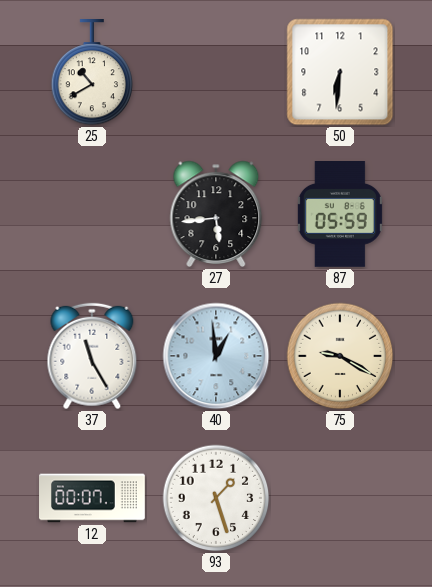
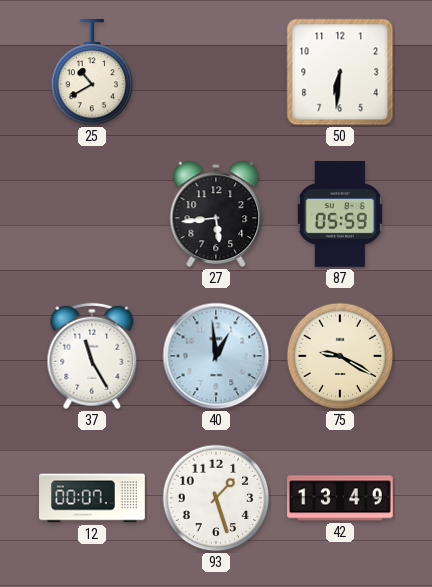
42: none -> 13:49 (340, 498)
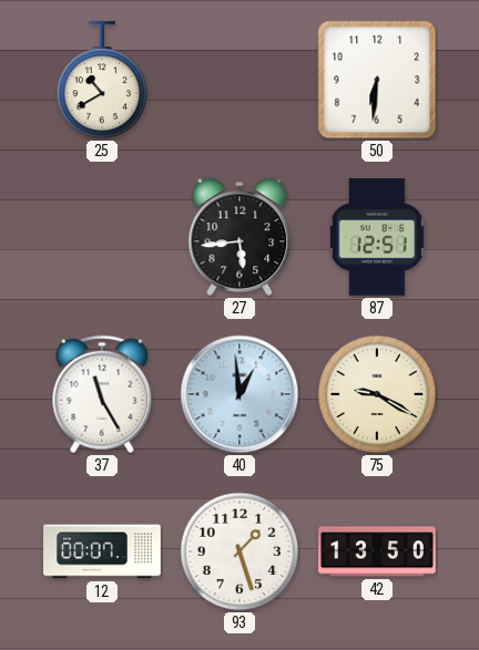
87: 05:59 -> 12:51 (377, 238)
42: 13:49 -> 13:50 (377, 551)
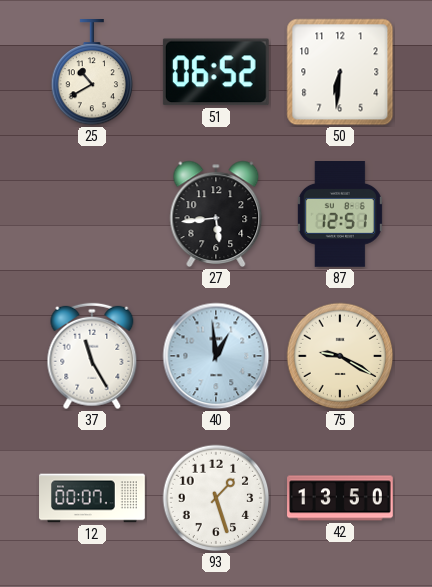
51: none -> 06:52 (216, 72)
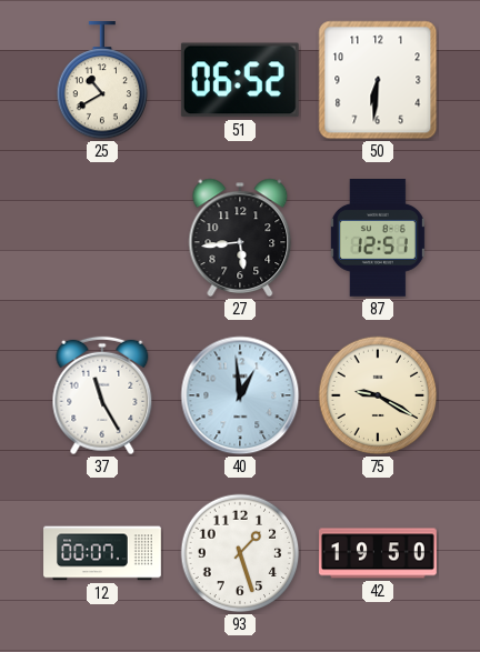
42: 13:50 -> 19:50 (378, 553)
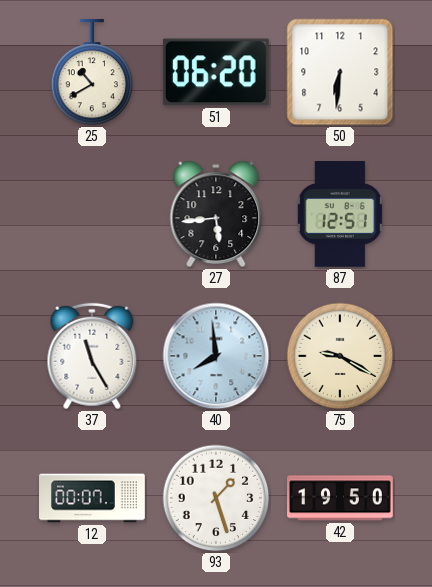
51: 06:52 -> 06:20 (216, 72)
40: 12:59 -> 7:59 (216, 356)
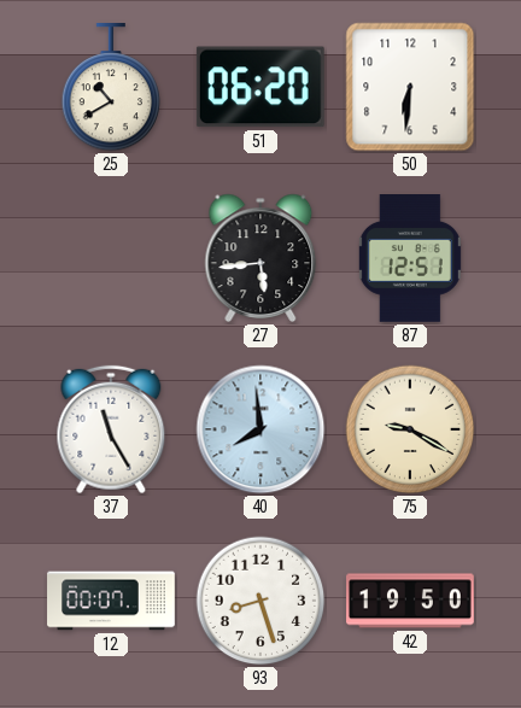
93: 1:27 -> 8:27 (260, 601)
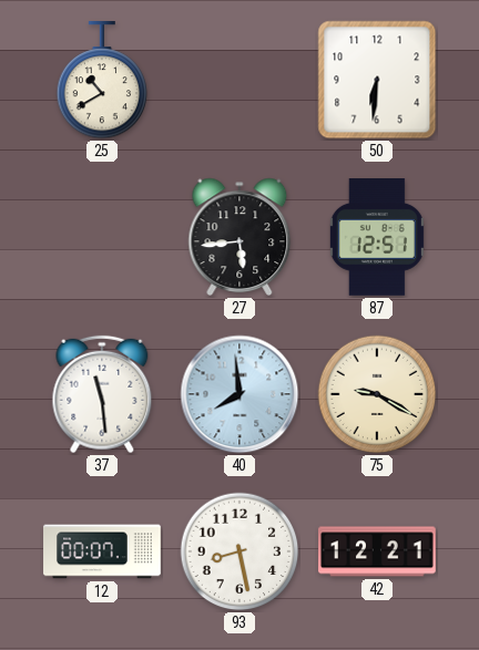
51: 06:20 -> none (260, 87)
37: 11:25 -> 11:29 (102, 394)
93: 8:27 -> 8:28 (239, 551)
42: 19:50 -> 12:21 (377, 551)
